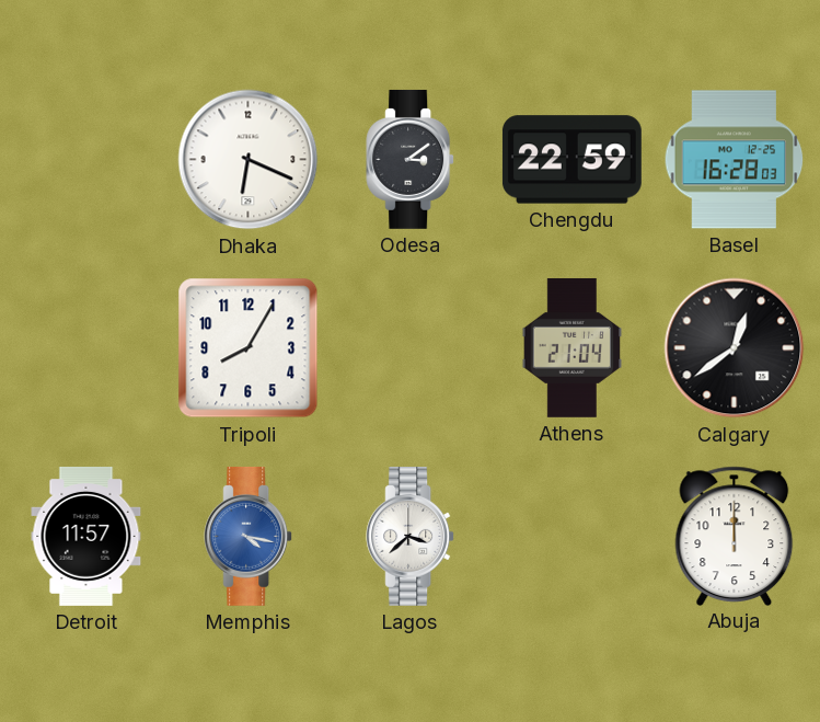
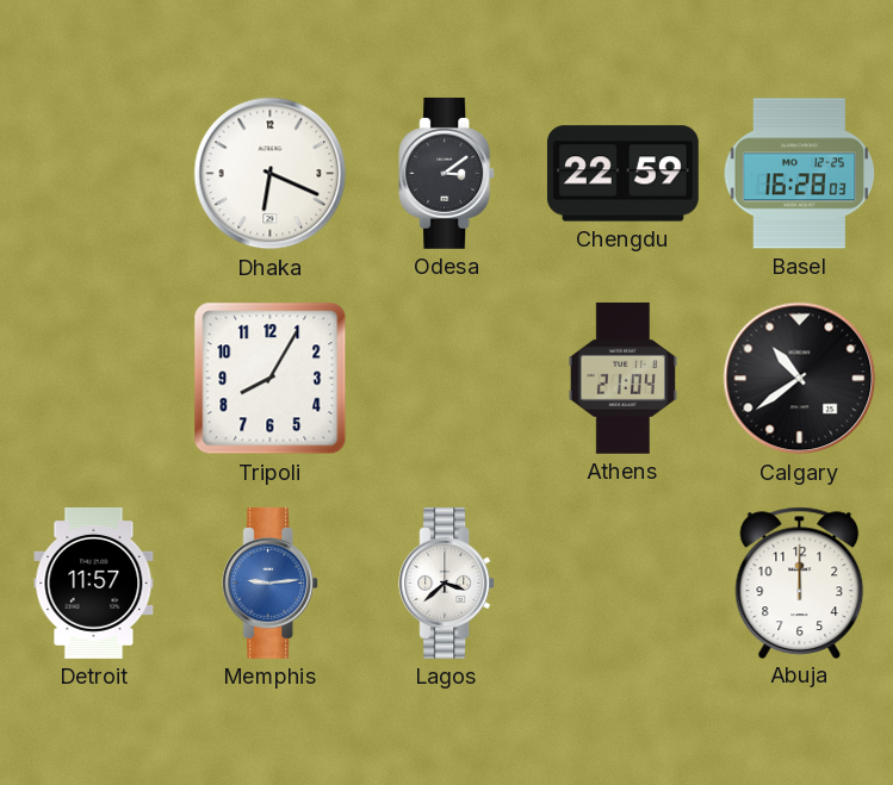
Calgary: 12:39 -> 10:39 (800, 379)
Memphis: 4:17 -> 9:14 (271, 582)
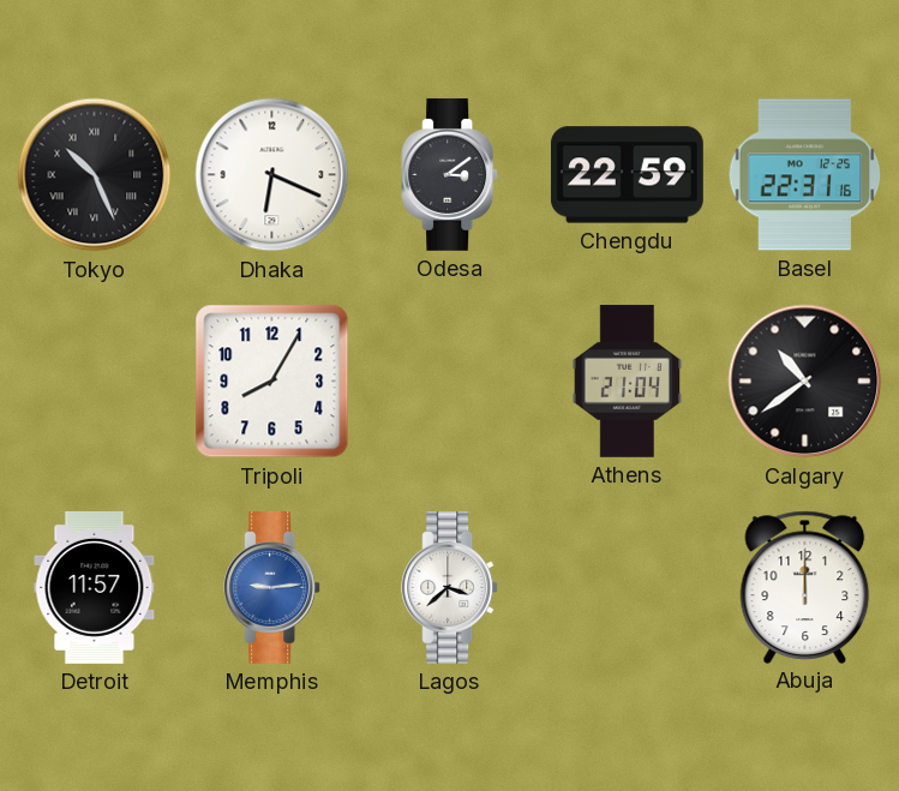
Tokyo: none -> 10:26 (95, 175)
Basel: 16:28 -> 22:31 (805, 175)
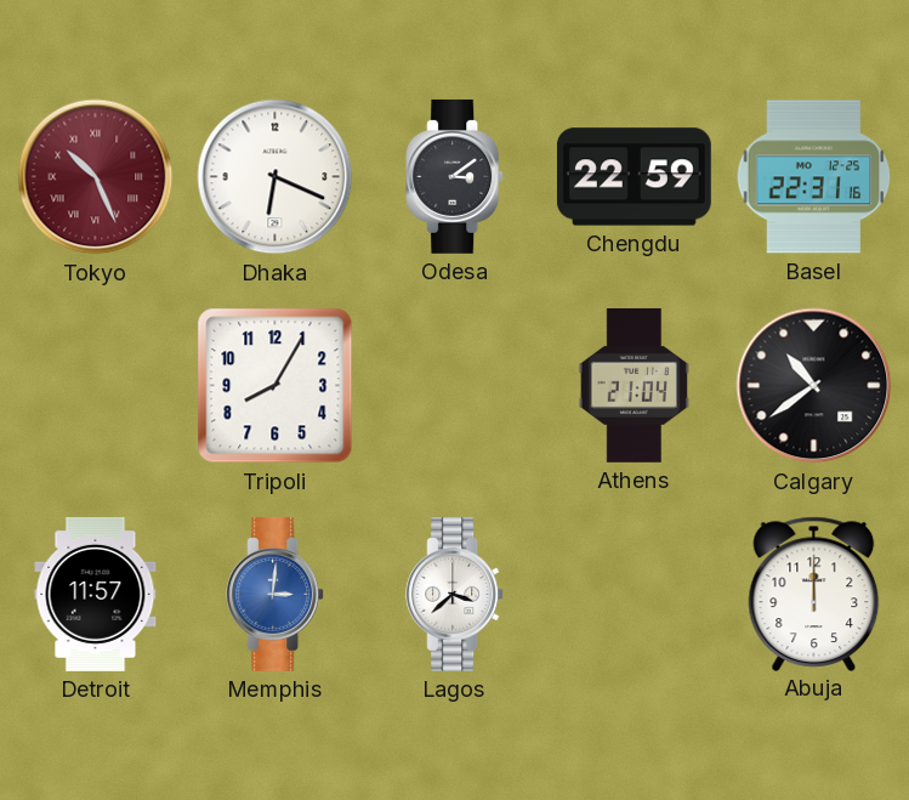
Tokyo dial: black -> burgundy (96, 177)
Memphis: 9:14 -> 3:01 (275, 594)
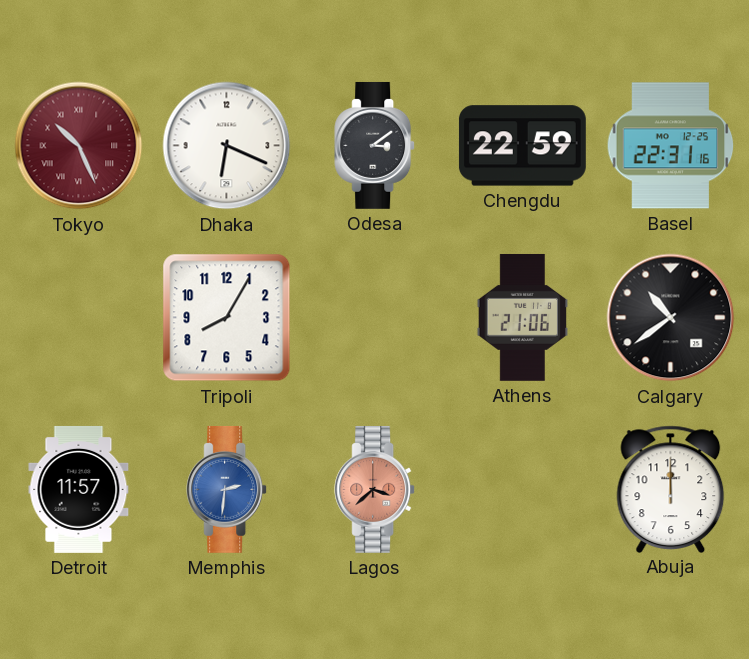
Athens: 21:04 -> 21:06 (523, 317)
Memphis: 3:01 -> 2:31 (227, 489)
Lagos dial: white -> salmon (375, 489)
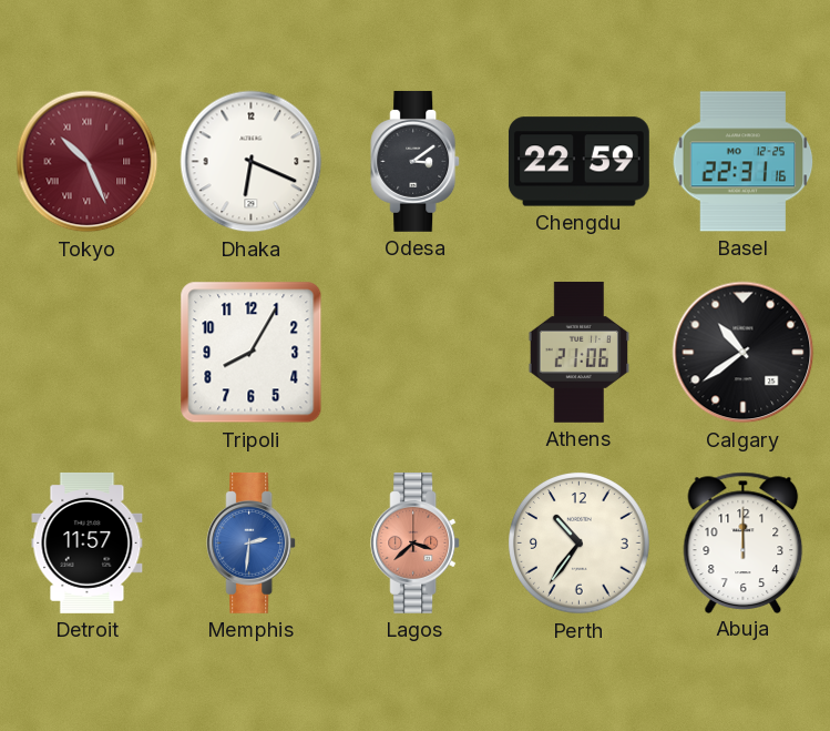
Perth: none -> 10:36 (580, 544)
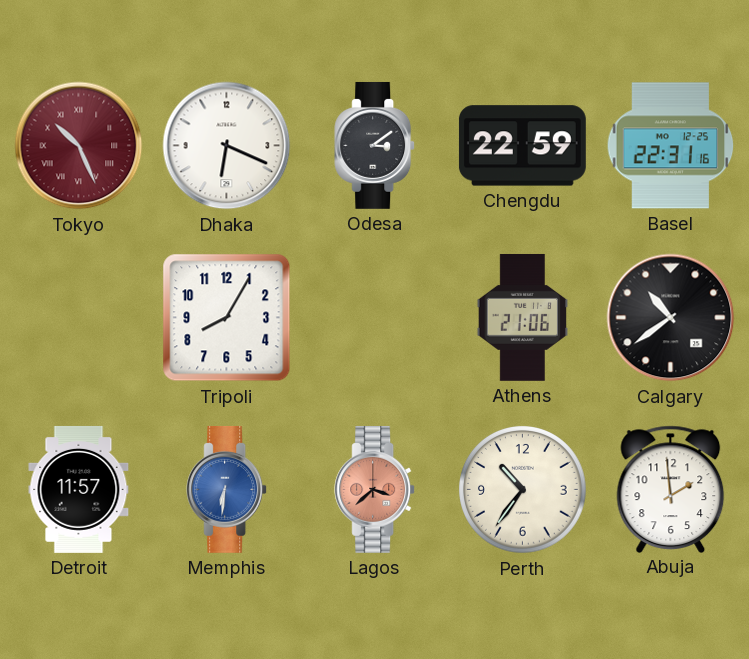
Memphis: 2:31 -> 6:31 (227, 489)
Abuja: 12:00 -> 1:59 (671, 489)
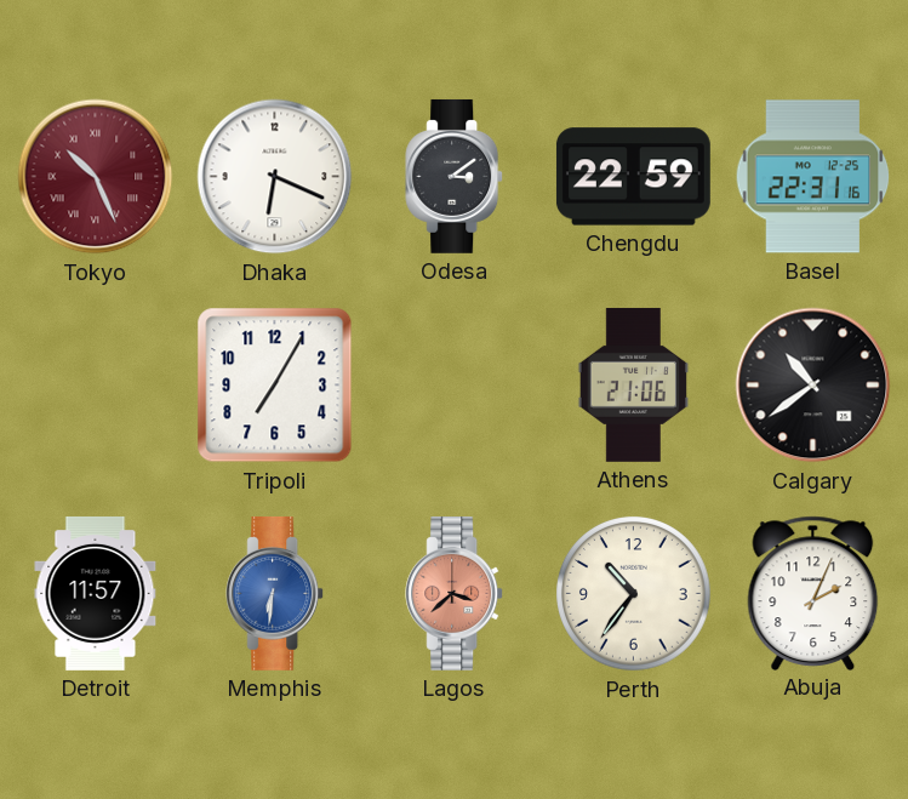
Tripoli: 8:05 -> 7:05 (275, 386)
Abuja: 1:59 -> 2:04 (813, 593)
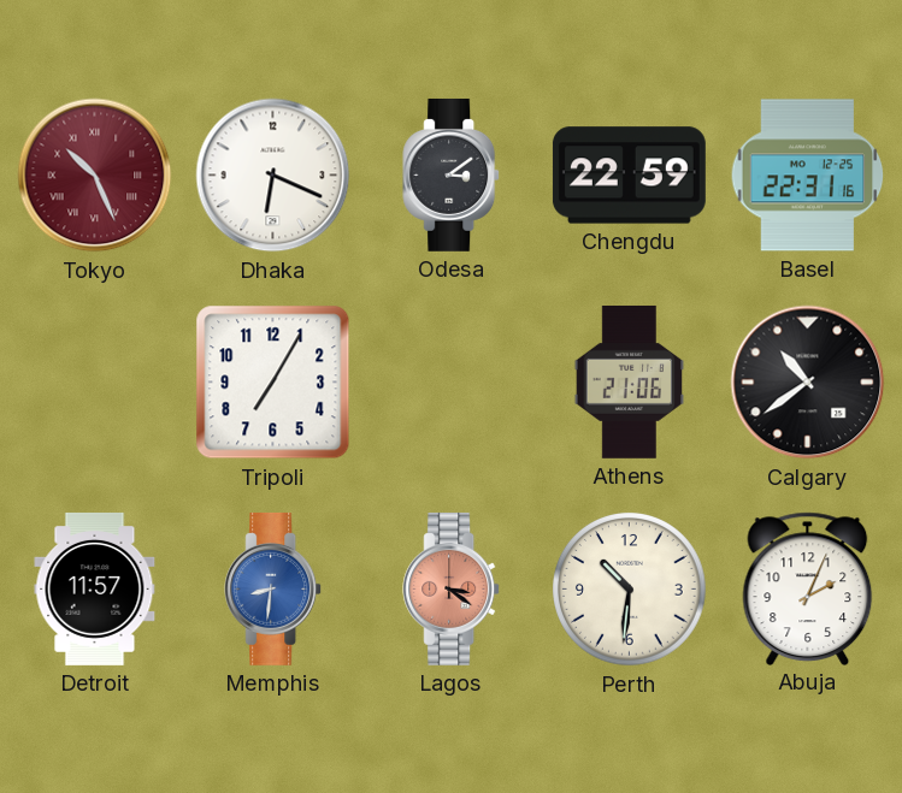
Memphis: 6:31 -> 8:31 (273, 588)
Lagos: 3:38 -> 3:21 (452, 588)
Perth: 10:36 -> 10:31 (630, 590)
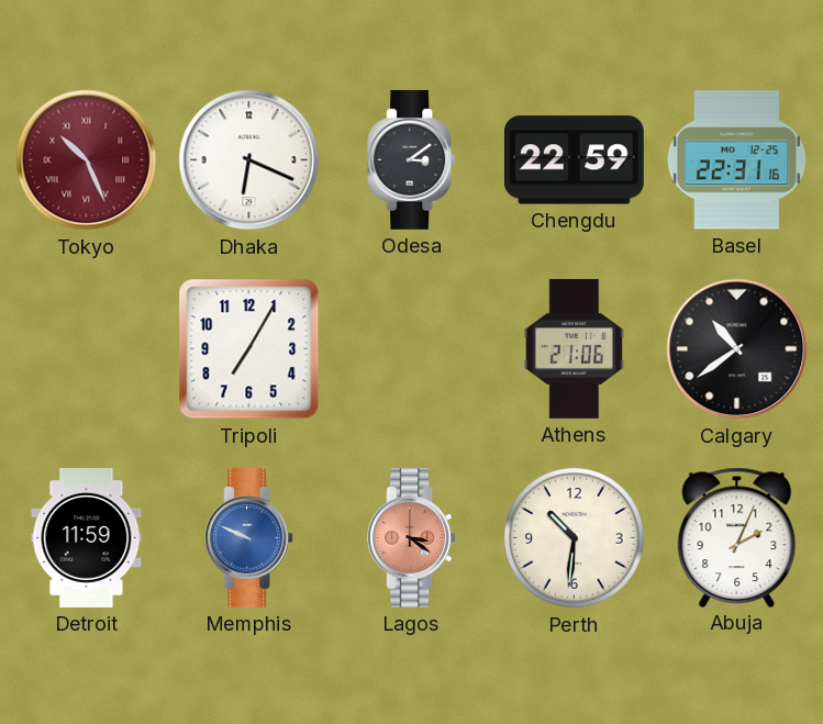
Detroit: 11:57 -> 11:59 (87, 537)
Memphis: 8:31 -> 9:49 (249, 537)
